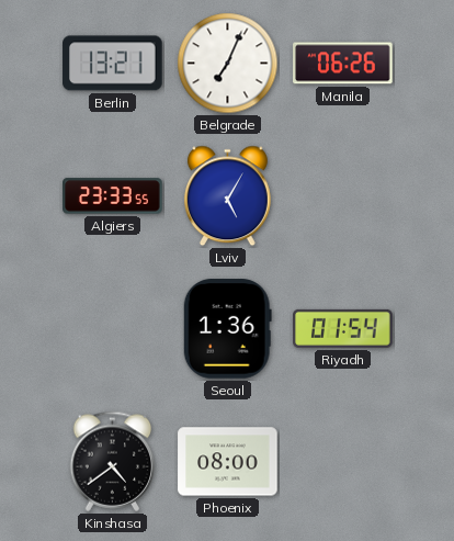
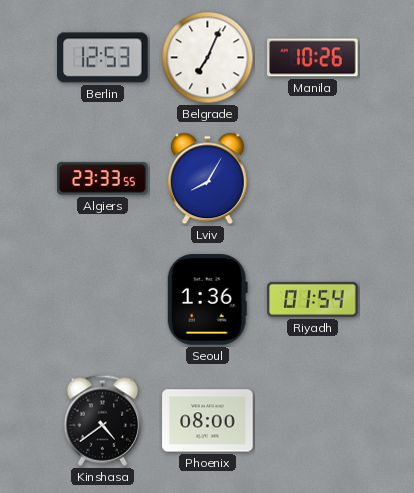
Berlin: 13:21 -> 12:53 (103, 58)
Manila: 06:26 -> 10:26 (313, 58)
Lviv: 5:05 -> 8:05 (207, 179)
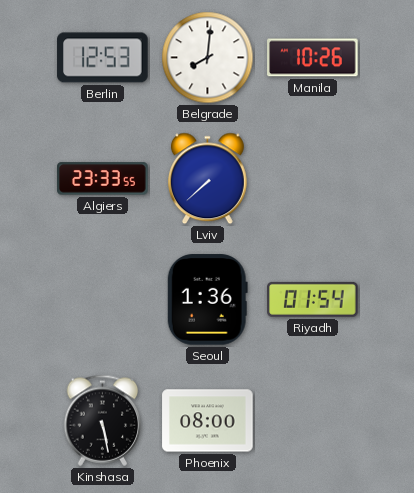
Belgrade: 7:04 -> 8:01 (208, 58)
Lviv: 8:05 -> 7:38 (207, 179)
Kinshasa: 4:39 -> 5:28 (103, 420)
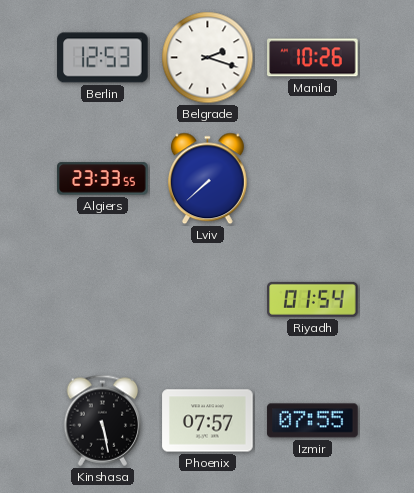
Belgrade: 8:01 -> 2:18 (208, 58)
Seoul: 1:36 -> none (207, 300)
Phoenix: 08:00 -> 07:57 (208, 421)
Izmir: none -> 07:55 (313, 421)
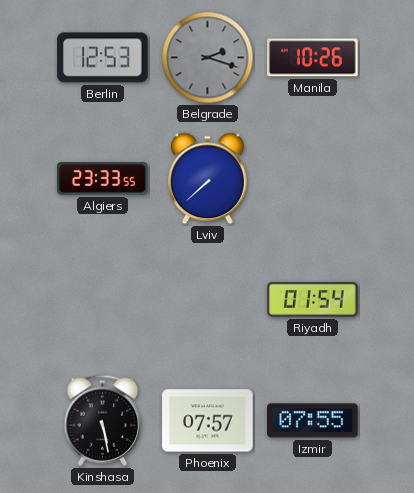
Belgrade dial: white -> grey (208, 58)
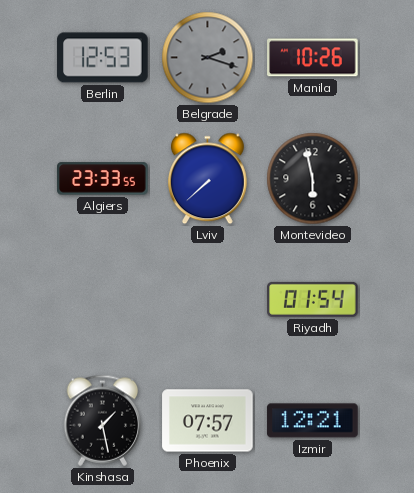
Montevideo: none -> 5:58 (313, 179)
Kinshasa: 5:28 -> 1:28 (103, 420)
Izmir: 07:55 -> 12:21 (313, 421)
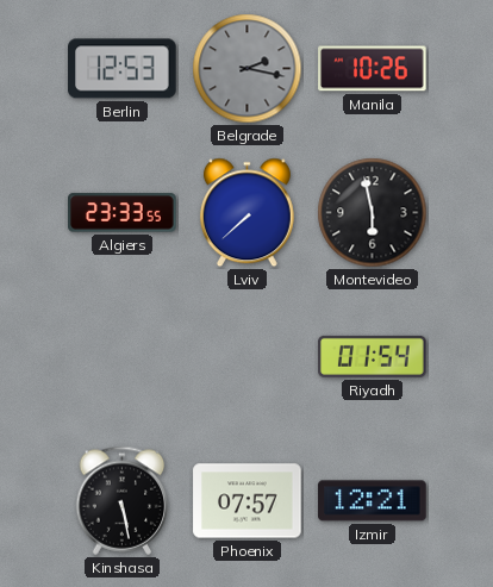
Belgrade: 2:18 -> 2:17 (248, 69)
Kinshasa: 1:28 -> 5:28 (123, 500)
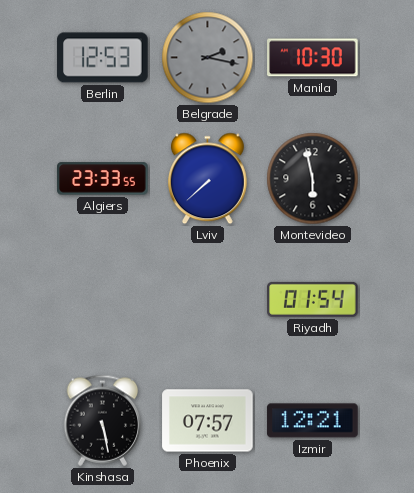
Manila: 10:26 -> 10:30 (313, 58)
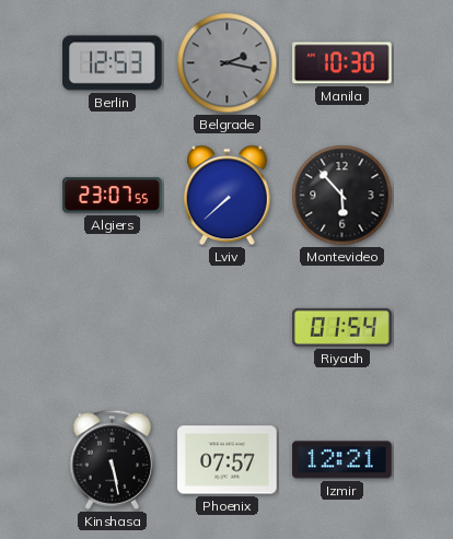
Algiers: 23:33 -> 23:07 (113, 196)
Montevideo: 5:58 -> 5:53 (342, 196)
